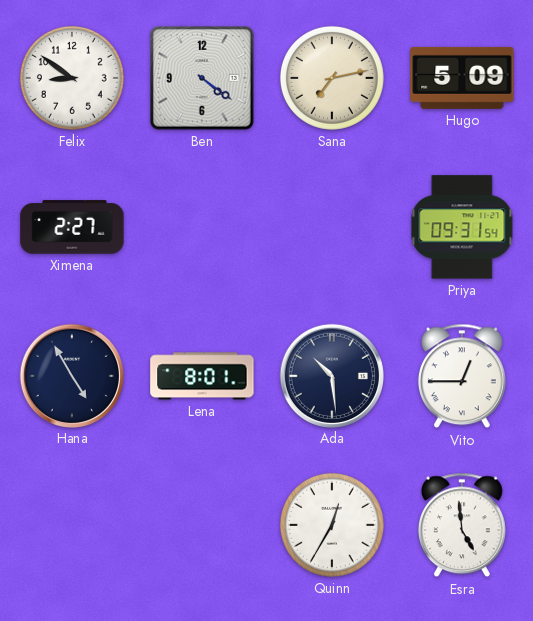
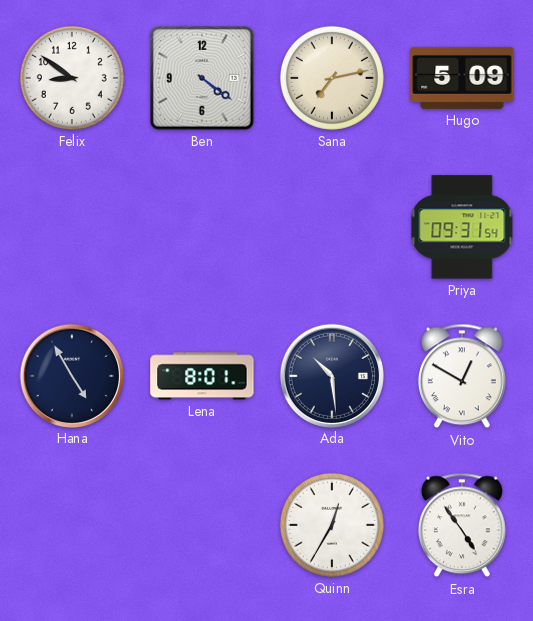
Ximena: 2:27 -> none (72, 227)
Vito: 12:45 -> 12:50 (462, 376)
Esra: 4:59 -> 4:54 (462, 525)
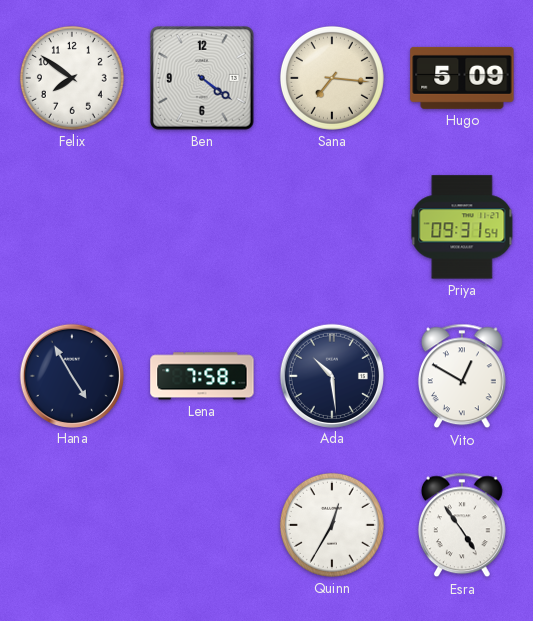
Felix: 8:51 -> 7:51 (72, 78)
Sana: 7:13 -> 7:16 (332, 78)
Lena: 8:01 -> 7:58 (202, 376)
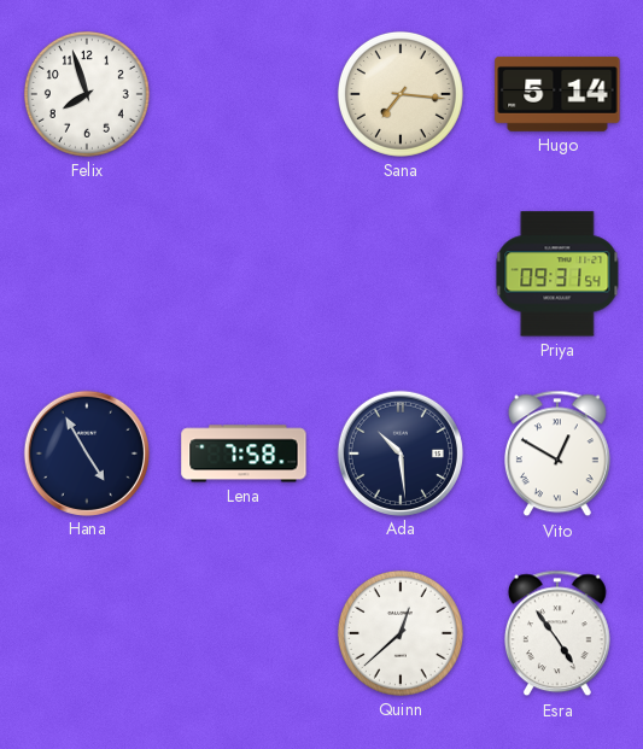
Felix: 7:51 -> 7:57 (87, 94)
Ben: 4:21 -> none (203, 79)
Hugo: 5:09 -> 5:14 (557, 94)
Quinn: 12:35 -> 12:38 (401, 633)
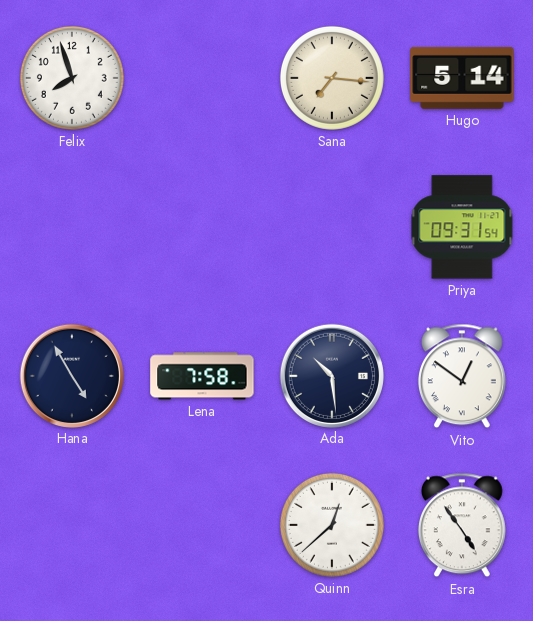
Vito: 12:50 -> 12:51 (462, 376)
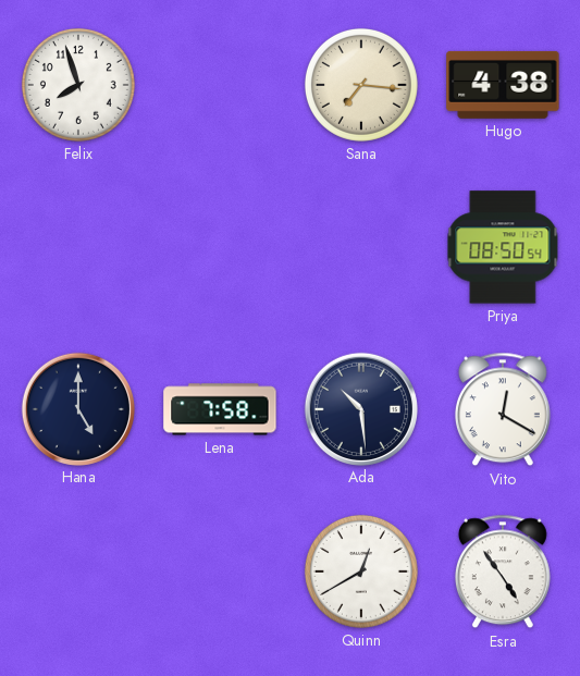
Hugo: 5:14 -> 4:38 (503, 85)
Priya: 09:31 -> 08:50 (503, 247)
Hana: 4:55 -> 5:00 (77, 408)
Vito: 12:51 -> 12:20 (503, 409)
Quinn: 12:38 -> 12:40 (361, 571)
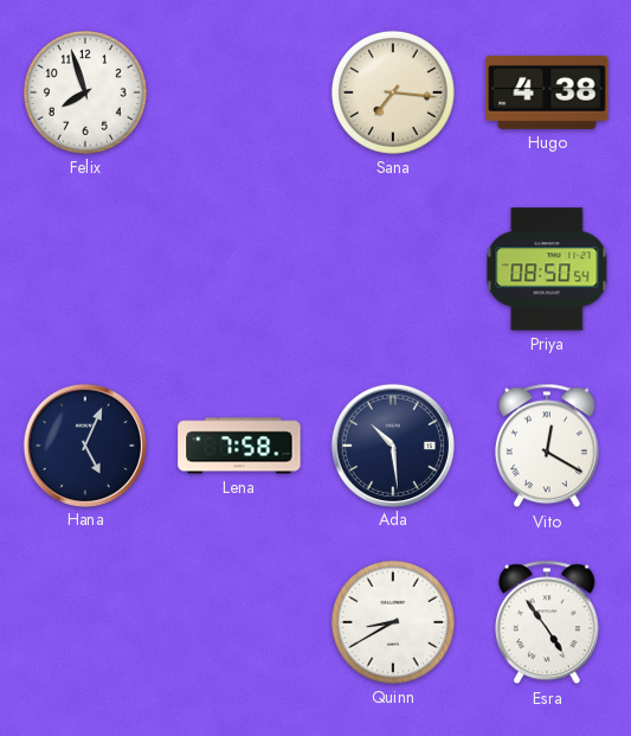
Hana: 5:00 -> 5:04 (84, 444)
Quinn: 12:40 -> 8:40 (393, 622)
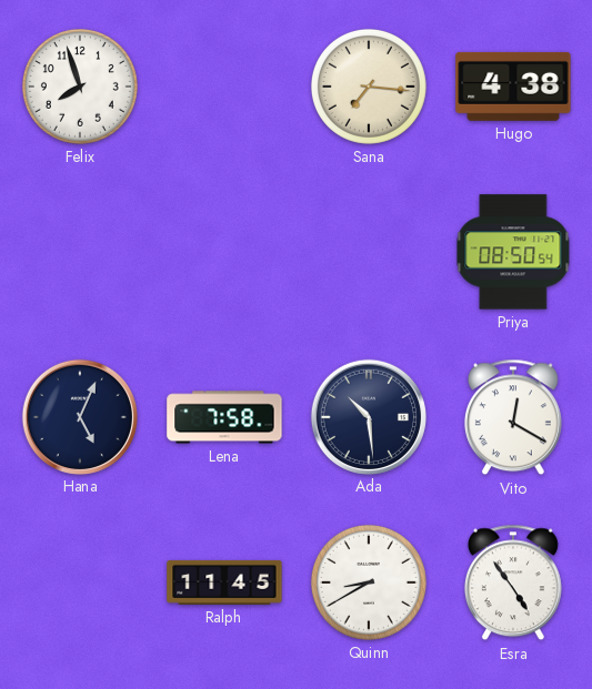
Ralph: none -> 11:45 (224, 582)
